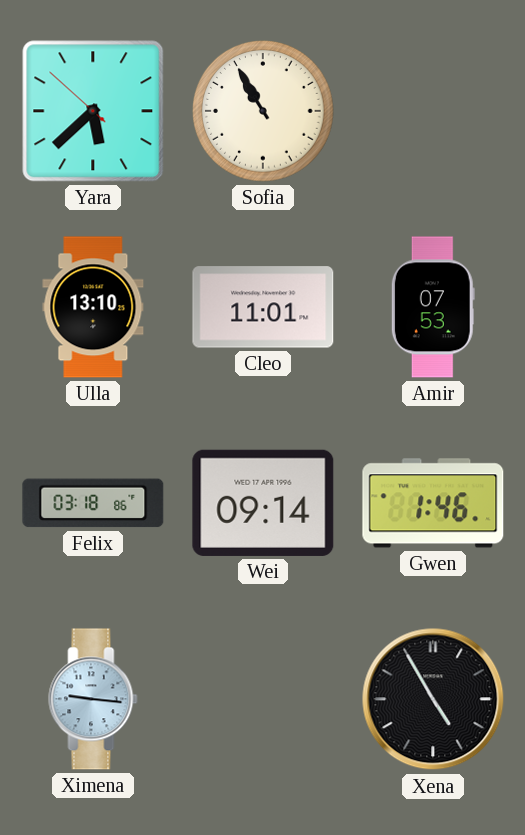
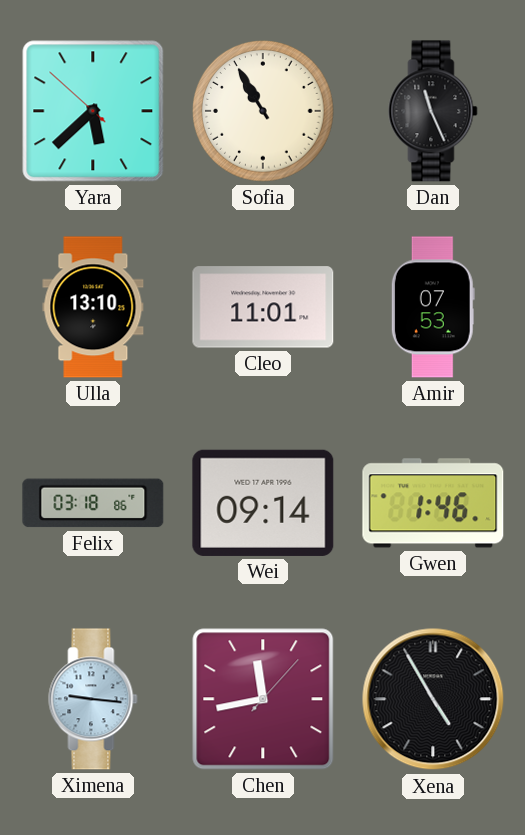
Dan: none -> 11:26 (433, 111)
Chen: none -> 11:43 (263, 699)
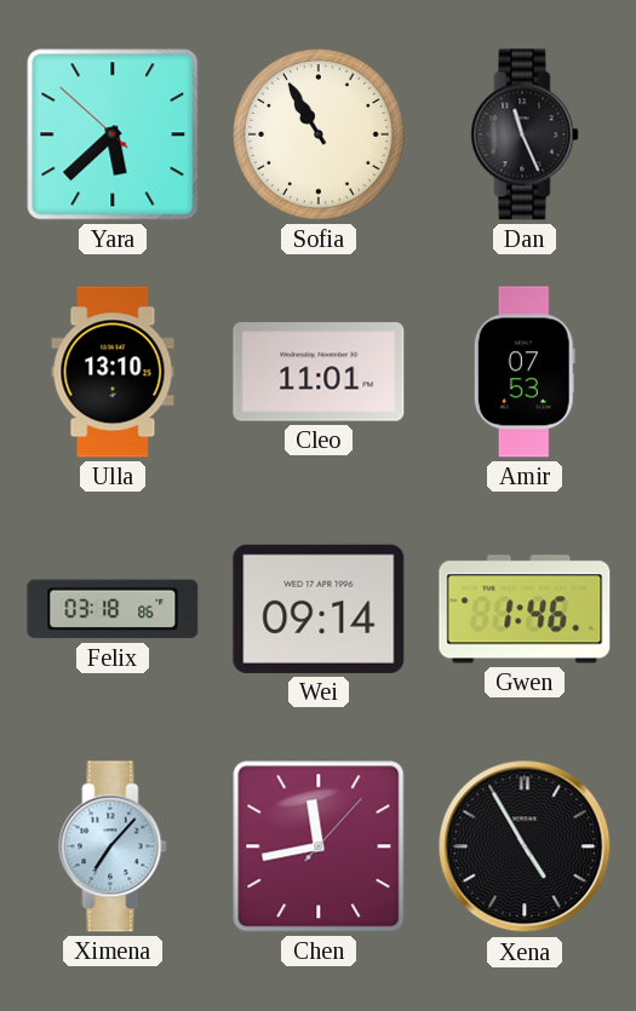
Ximena: 9:16 -> 7:07 (113, 846)
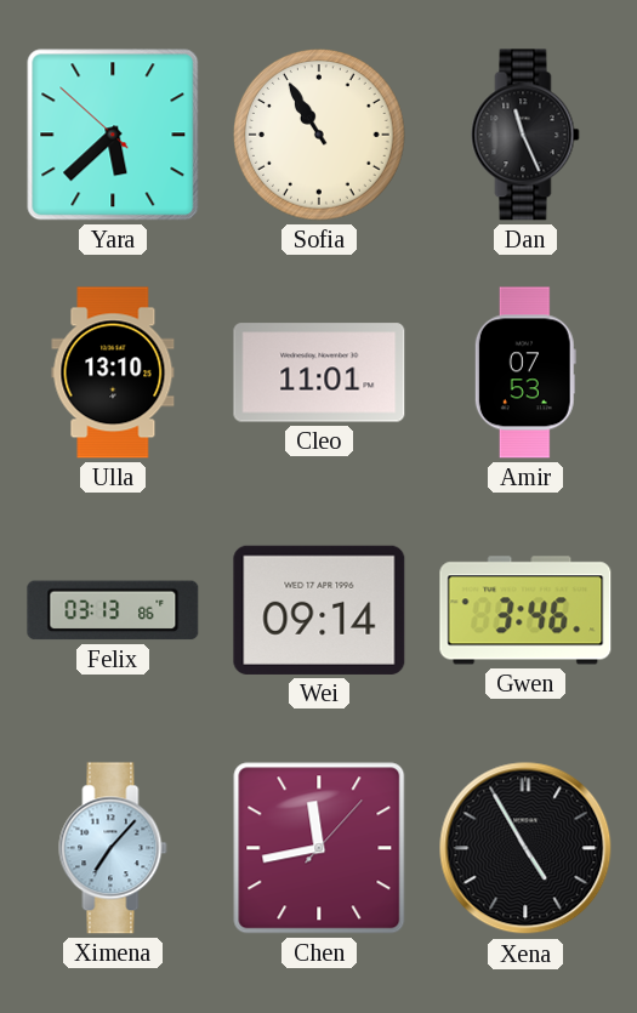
Felix: 03:18 -> 03:13 (113, 610)
Gwen: 1:46 -> 3:46 (525, 610)
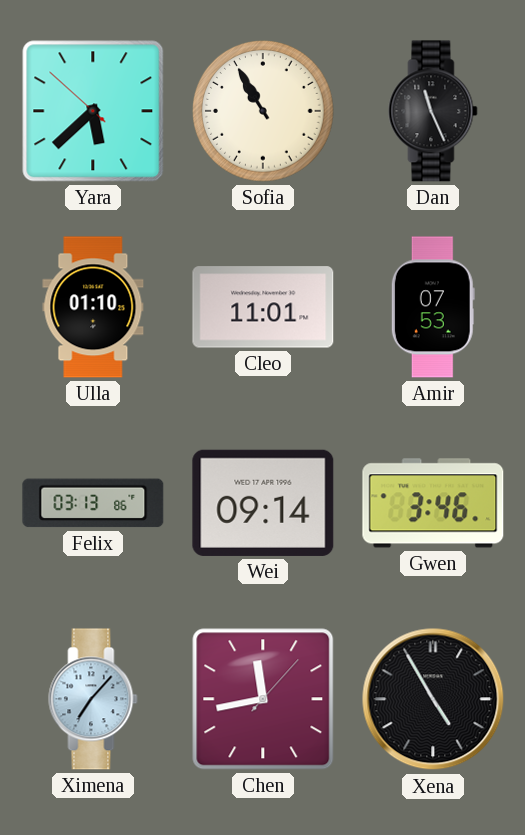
Ulla: 13:10 -> 01:10 (93, 307)
